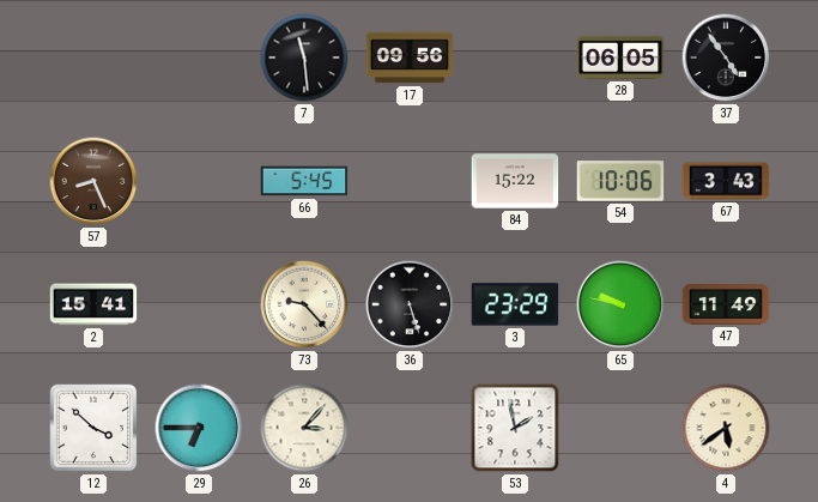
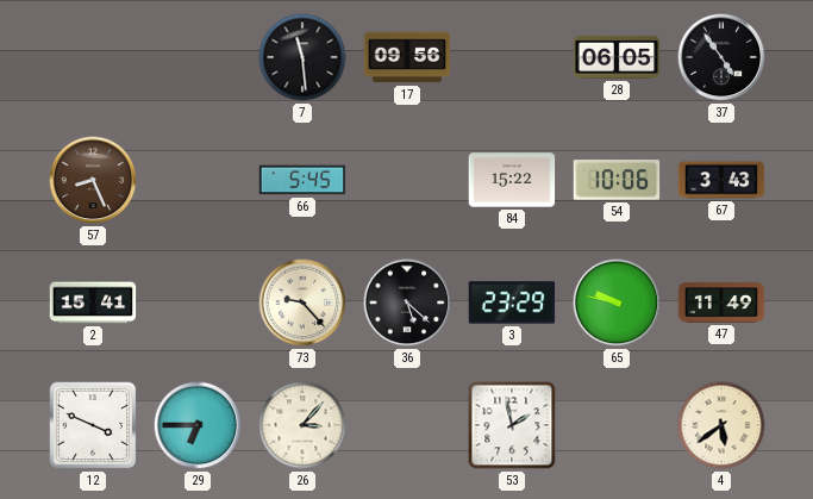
36: 5:27 -> 5:22 (407, 302)
12: 3:52 -> 3:49 (93, 425)
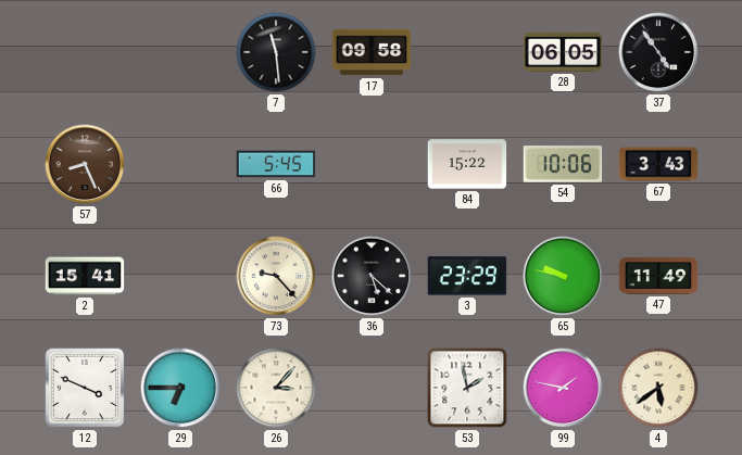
17: 09:56 -> 09:58 (372, 52)
99: none -> 1:47 (563, 388)
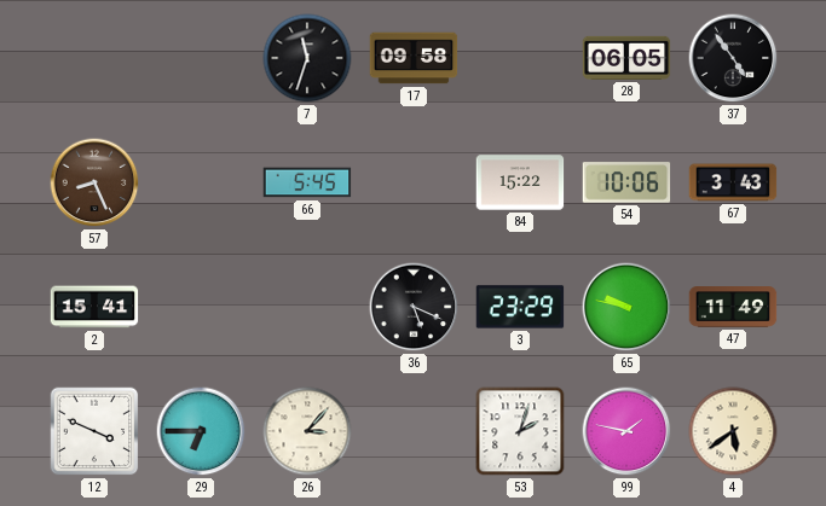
7: 11:29 -> 11:33 (307, 58)
73: 9:23 -> none (276, 276)
36: 5:22 -> 5:19 (414, 307)
53: 1:58 -> 2:03 (520, 431)
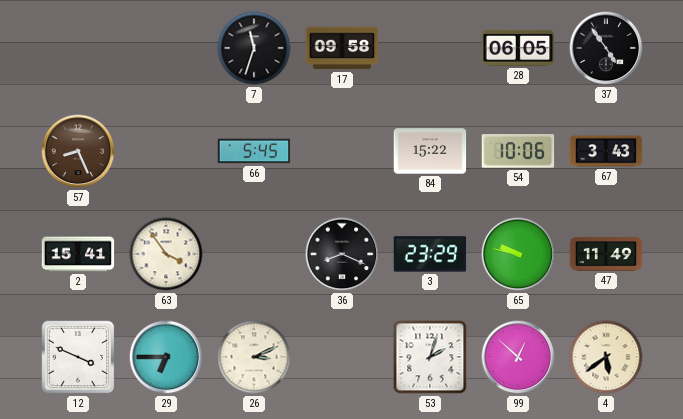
63: none -> 3:54 (166, 254)
36: 5:19 -> 8:19 (342, 254)
26: 3:07 -> 3:11 (254, 357)
99: 1:47 -> 12:52 (518, 357)
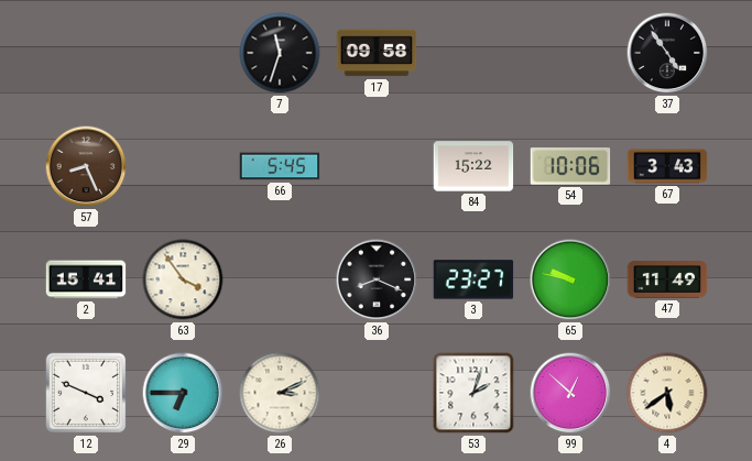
28: 06:05 -> none (518, 48)
3: 23:29 -> 23:27 (473, 279)
